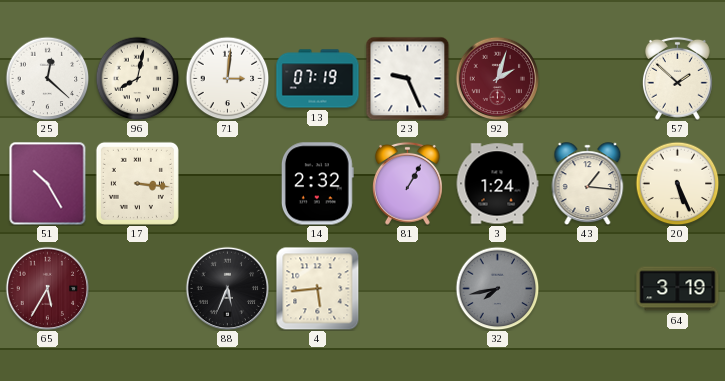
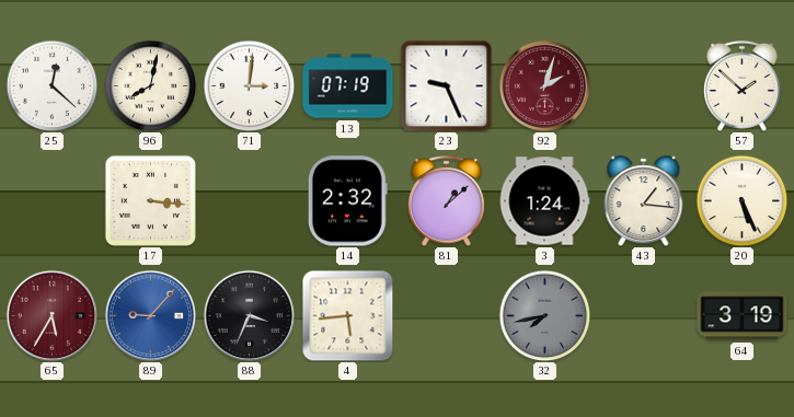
51: 10:25 -> none (48, 183)
81: 1:05 -> 1:08 (446, 200)
89: none -> 9:07 (150, 315)
88: 5:34 -> 3:34 (249, 315)
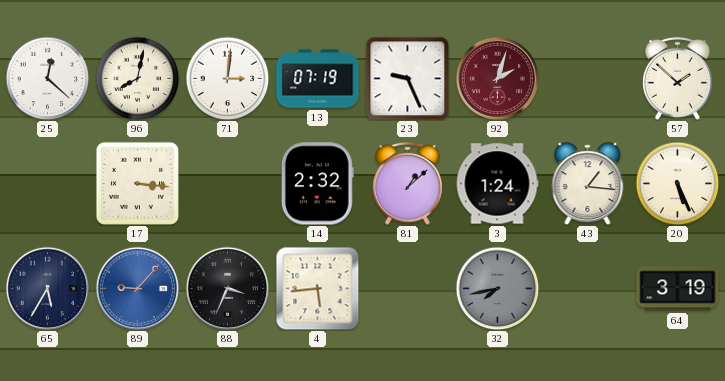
65 dial: burgundy -> navy (47, 288)
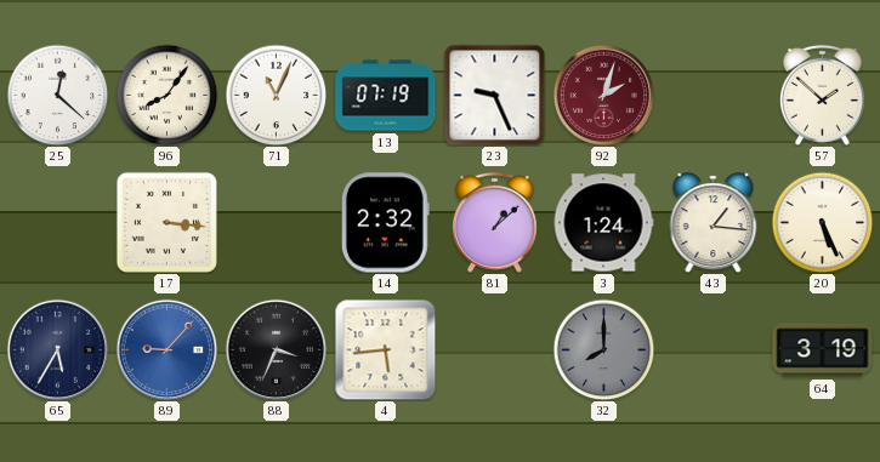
96: 8:02 -> 8:06 (166, 95)
71: 3:01 -> 11:04 (276, 95)
32: 7:43 -> 8:00 (603, 349)
